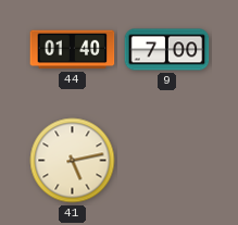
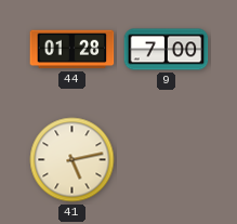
44: 01:40 -> 01:28 (73, 50)
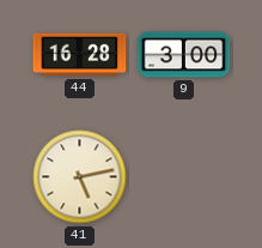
44: 01:28 -> 16:28 (80, 55)
9: 7:00 -> 3:00 (184, 55)
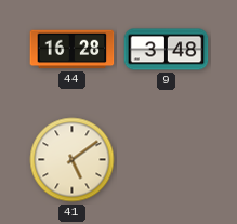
9: 3:00 -> 3:48 (167, 50)
41: 5:13 -> 5:09 (73, 160)
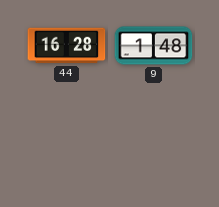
9: 3:48 -> 1:48 (154, 46)
41: 5:09 -> none (73, 160)
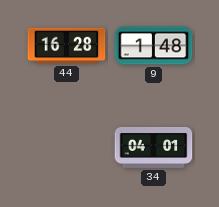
34: none -> 04:01 (154, 147)
